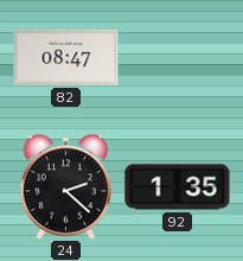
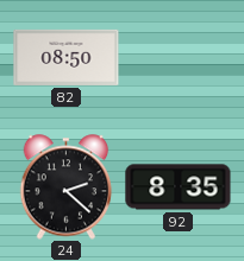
82: 08:47 -> 08:50 (67, 57)
92: 1:35 -> 8:35 (179, 187)
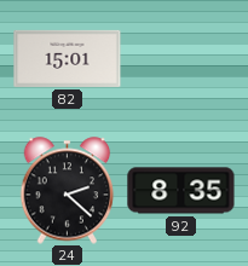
82: 08:50 -> 15:01 (68, 58)
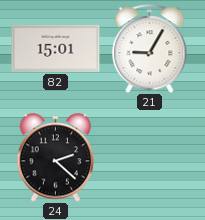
21: none -> 9:05 (150, 49)
92: 8:35 -> none (181, 191)
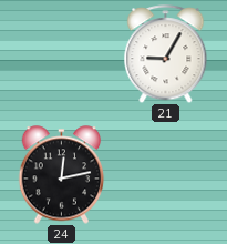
82: 15:01 -> none (56, 48)
24: 2:22 -> 12:13 (62, 175)
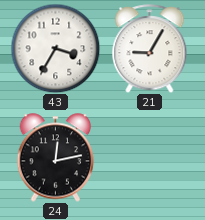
43: none -> 3:35 (55, 48)
